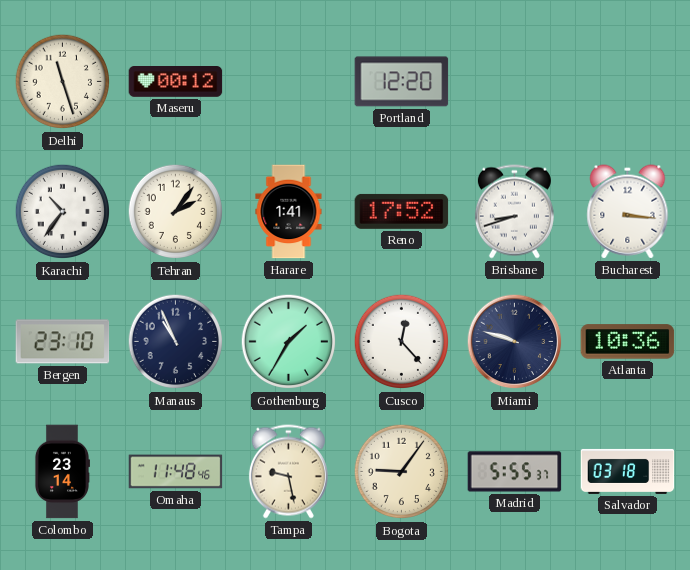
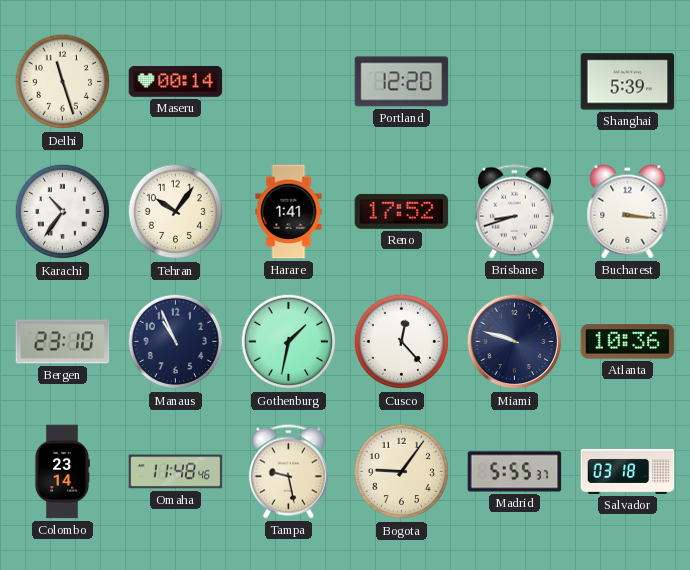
Maseru: 00:12 -> 00:14 (176, 82)
Shanghai: none -> 5:39 (628, 82)
Tehran: 2:06 -> 10:06 (176, 212)
Gothenburg: 1:35 -> 1:32 (289, 342)
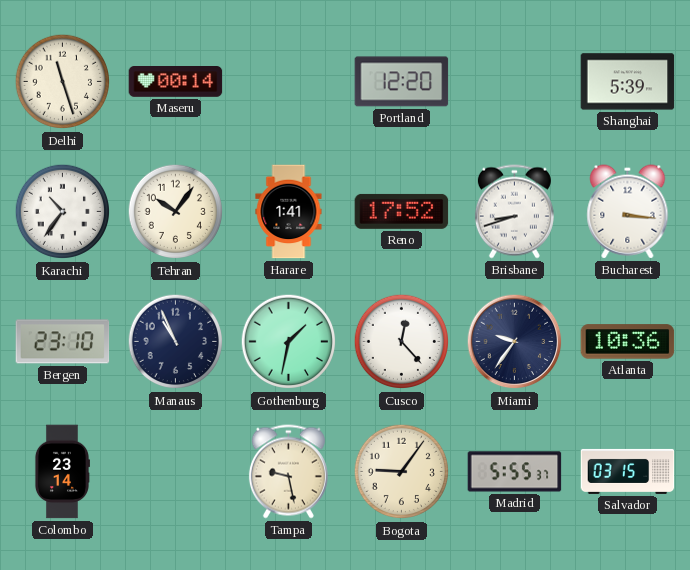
Miami: 9:48 -> 9:36 (515, 342)
Omaha: 11:48 -> none (176, 472)
Salvador: 03:18 -> 03:15 (628, 471)
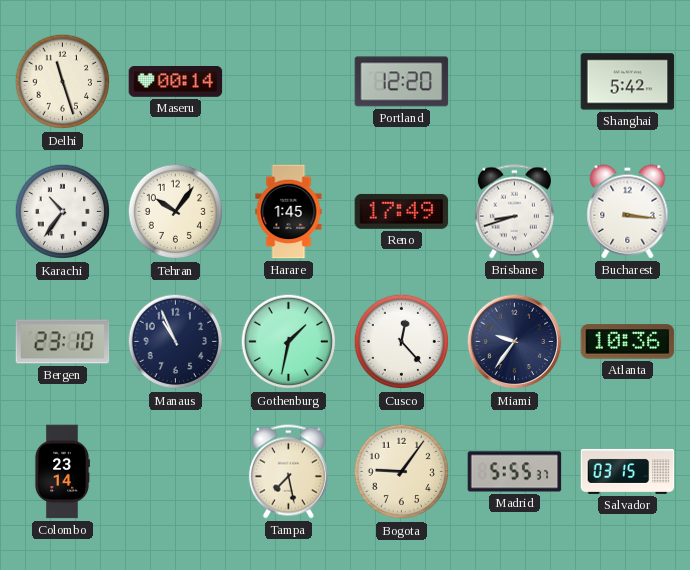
Shanghai: 5:39 -> 5:42 (628, 82)
Harare: 1:41 -> 1:45 (289, 212)
Reno: 17:52 -> 17:49 (402, 211)
Tampa: 9:28 -> 7:28 (288, 472)
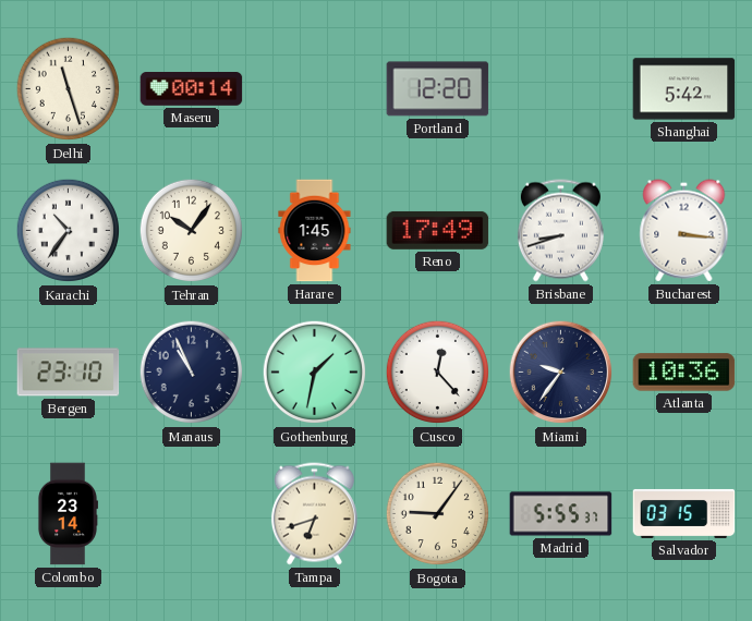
Tampa: 7:28 -> 6:42 (314, 514)
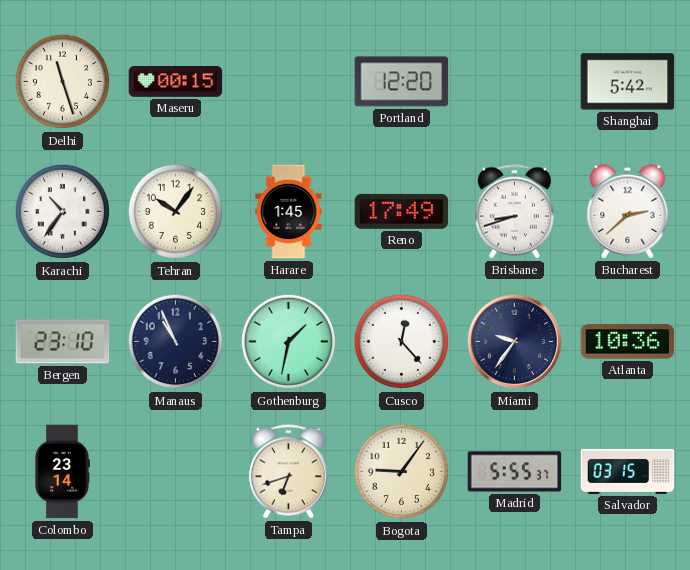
Maseru: 00:14 -> 00:15 (176, 82)
Bucharest: 3:16 -> 2:38 (628, 212)
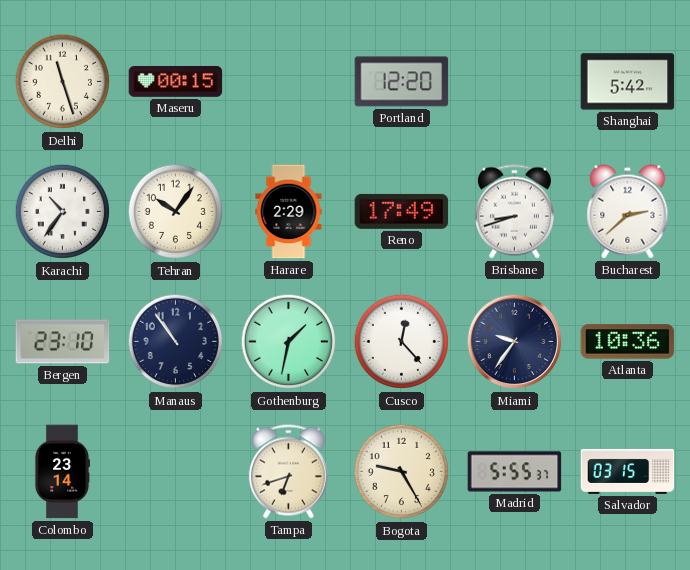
Harare: 1:45 -> 2:29 (289, 212)
Manaus: 10:56 -> 10:54 (176, 342)
Bogota: 9:06 -> 9:25 (402, 472)
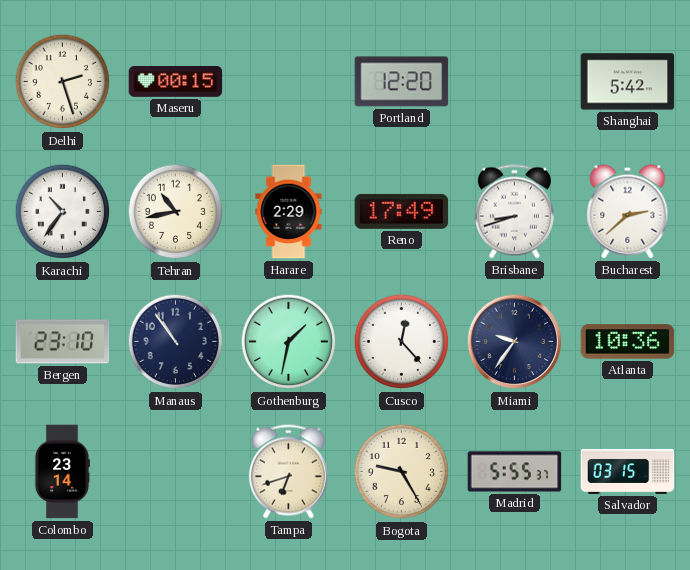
Delhi: 11:27 -> 2:27 (63, 82)
Tehran: 10:06 -> 10:43 (176, 212)
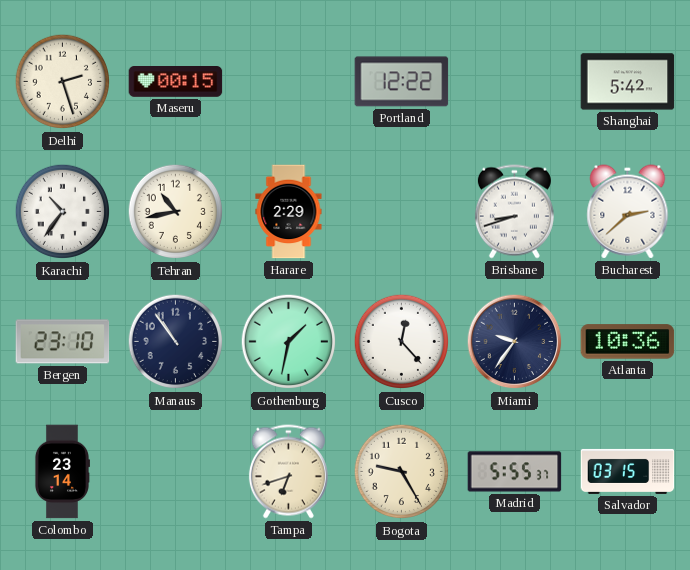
Portland: 12:20 -> 12:22 (402, 82)
Reno: 17:49 -> none (402, 211)
